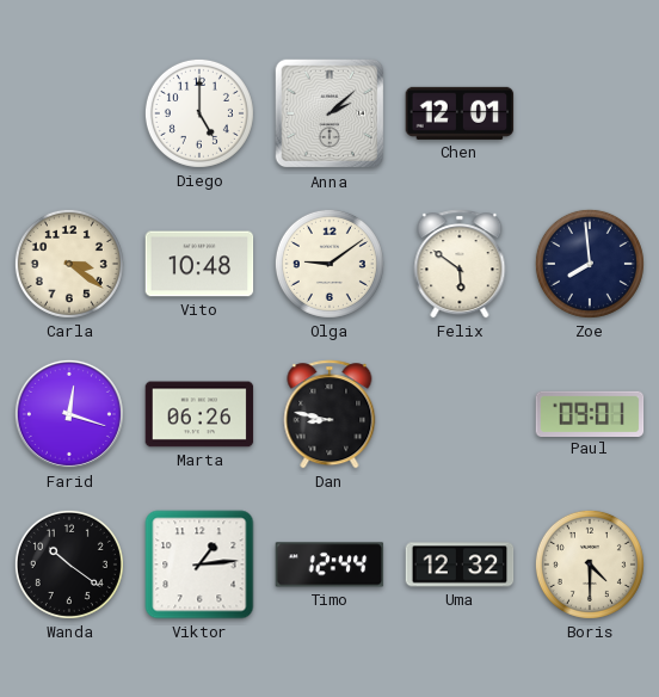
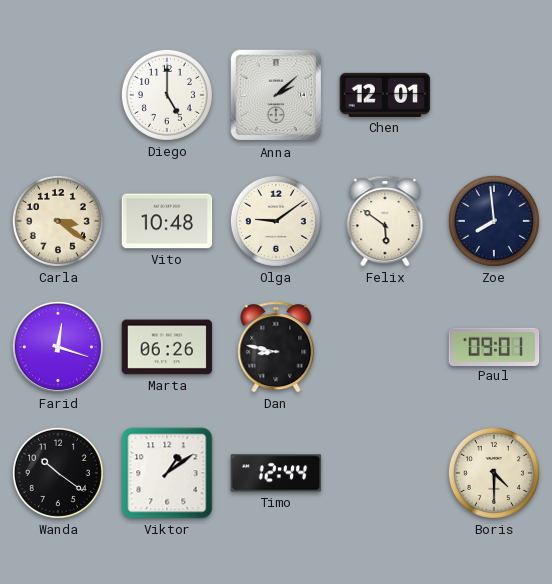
Viktor: 1:14 -> 1:09 (167, 473)
Uma: 12:32 -> none (460, 565)
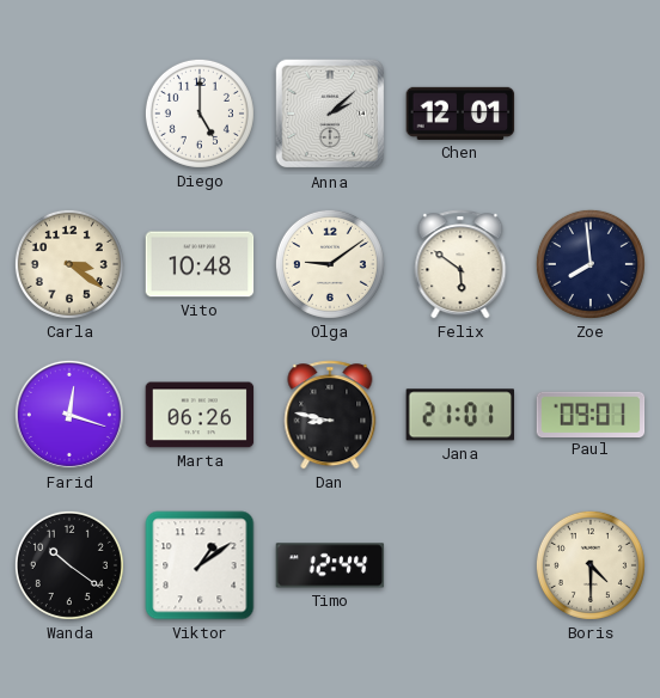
Jana: none -> 21:01 (460, 415)
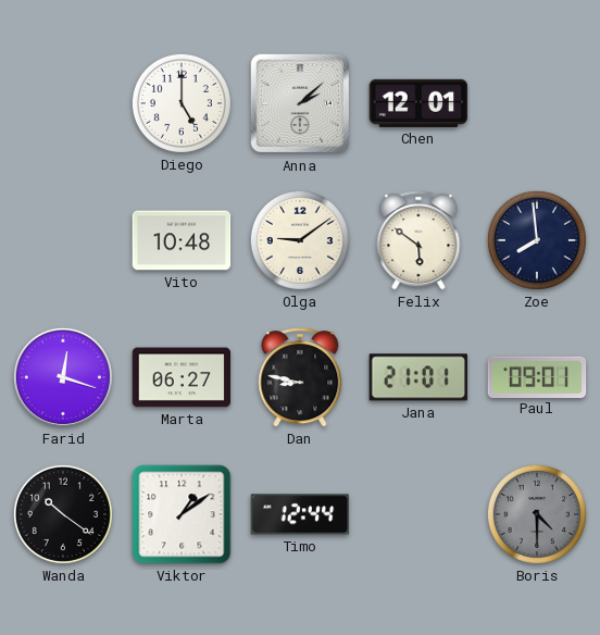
Carla: 3:21 -> none (69, 264)
Marta: 06:26 -> 06:27 (182, 377)
Boris dial: cream -> grey (537, 514)
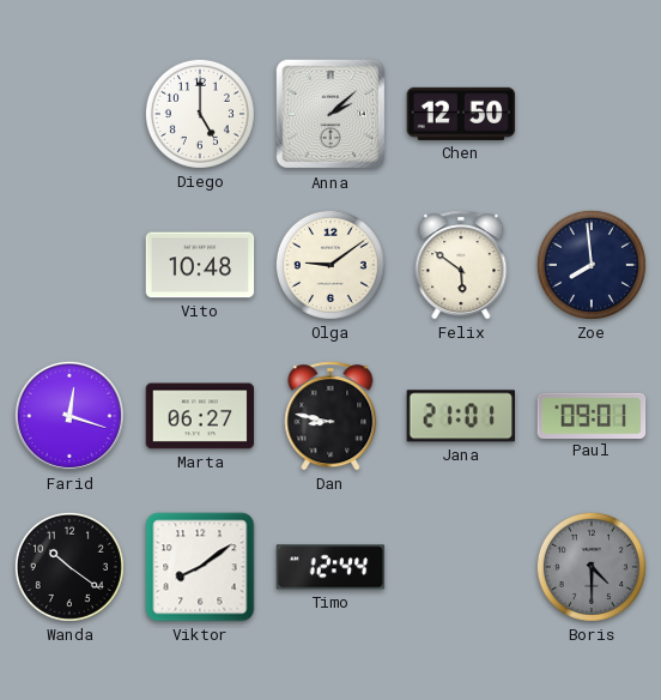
Chen: 12:01 -> 12:50 (461, 114)
Viktor: 1:09 -> 8:09 (200, 567)
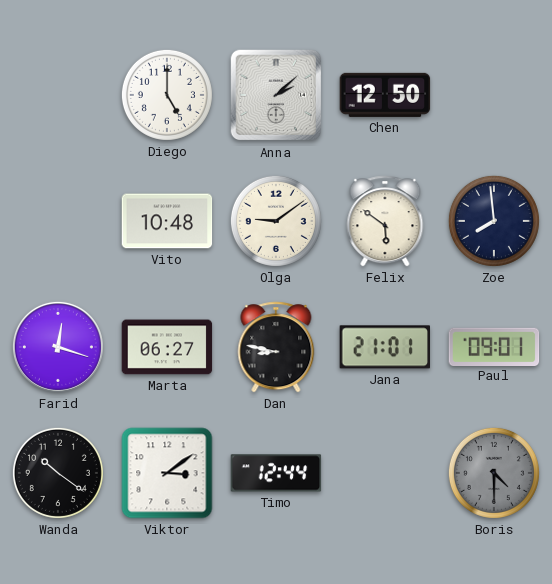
Viktor: 8:09 -> 3:09 (167, 473)
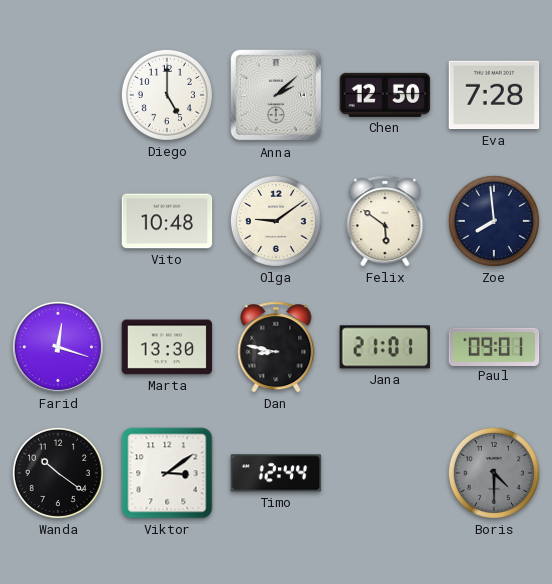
Eva: none -> 7:28 (494, 95)
Marta: 06:27 -> 13:30 (167, 347)
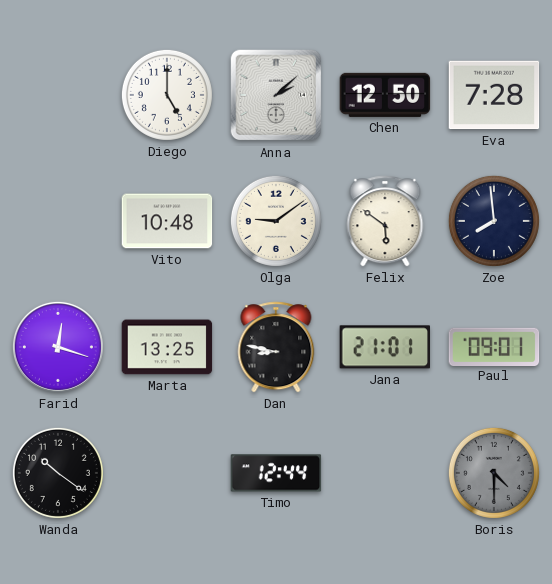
Marta: 13:30 -> 13:25 (167, 347)
Viktor: 3:09 -> none (167, 473)
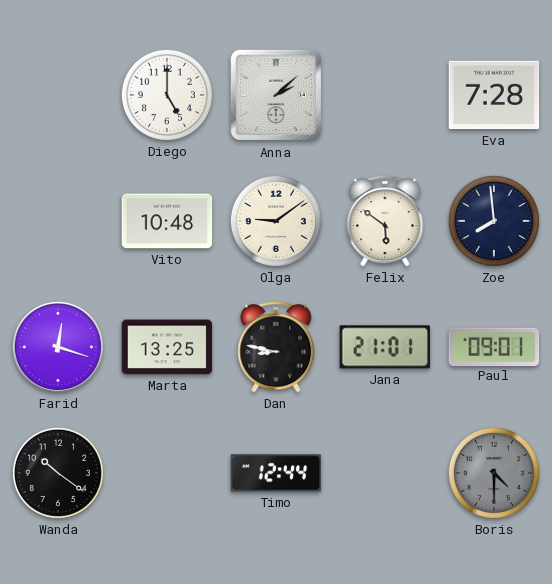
Chen: 12:50 -> none (385, 95)
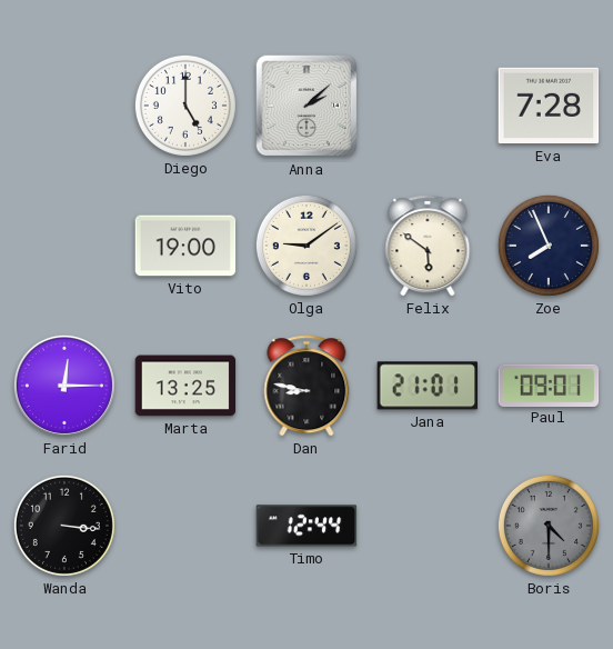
Vito: 10:48 -> 19:00 (185, 246)
Zoe: 7:59 -> 7:56 (549, 246)
Farid: 12:18 -> 12:15 (64, 386)
Wanda: 10:21 -> 3:16 (64, 526)
